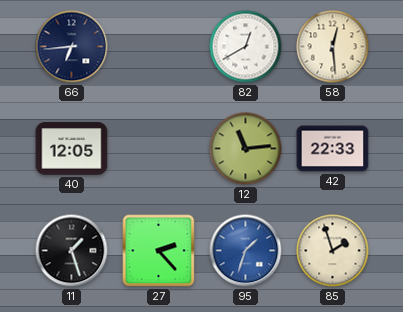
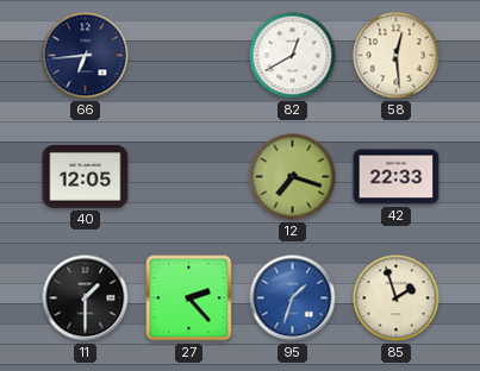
12: 11:14 -> 7:18 (293, 177)
11: 1:27 -> 1:30 (86, 298)
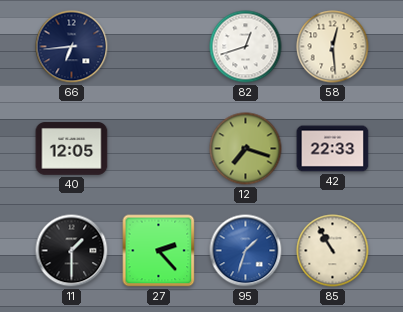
82: 12:40 -> 12:42 (246, 47)
85: 1:57 -> 10:55 (333, 251)
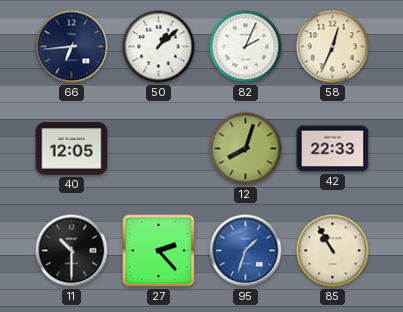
50: none -> 1:08 (159, 47)
82: 12:42 -> 2:04 (246, 47)
58: 12:29 -> 12:34 (333, 47)
12: 7:18 -> 8:03 (246, 149)
11: 1:30 -> 10:30 (72, 251)
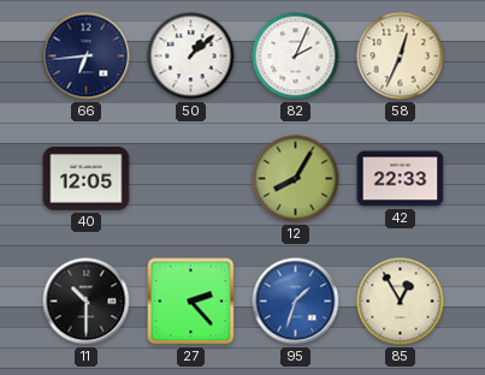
12: 8:03 -> 8:05 (296, 179)
85: 10:55 -> 12:55 (401, 302)
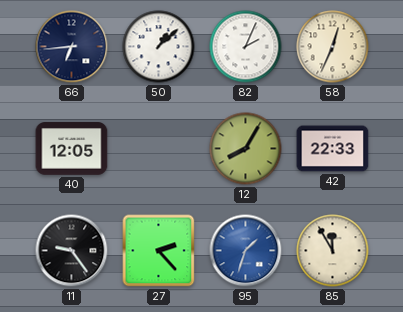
11: 10:30 -> 9:24 (72, 251)
85: 12:55 -> 11:55 (333, 251)
